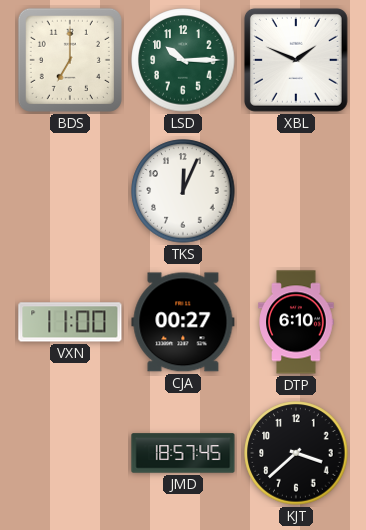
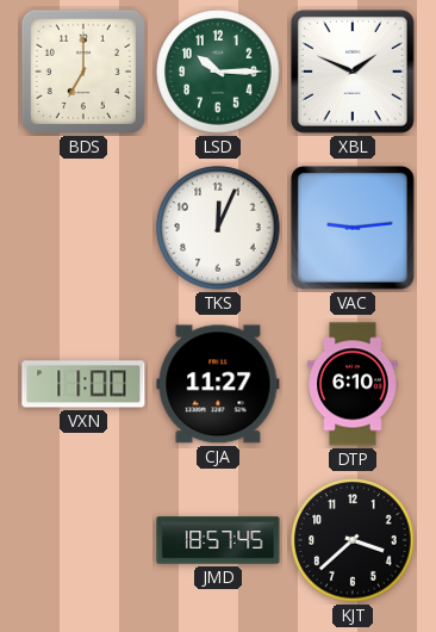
VAC: none -> 9:14 (353, 228)
CJA: 00:27 -> 11:27 (218, 384)
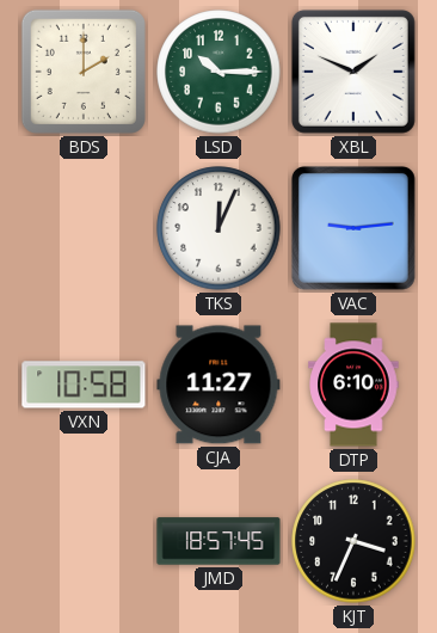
BDS: 7:00 -> 2:00 (84, 72)
VXN: 11:00 -> 10:58 (84, 385)
KJT: 3:38 -> 3:34 (353, 541)
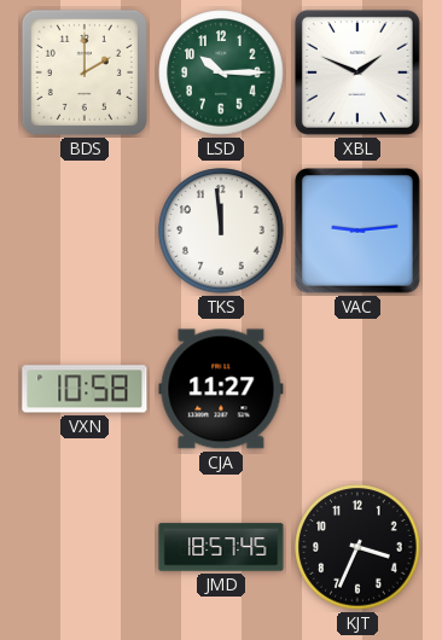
TKS: 12:04 -> 11:59 (221, 231)
DTP: 6:10 -> none (353, 385)
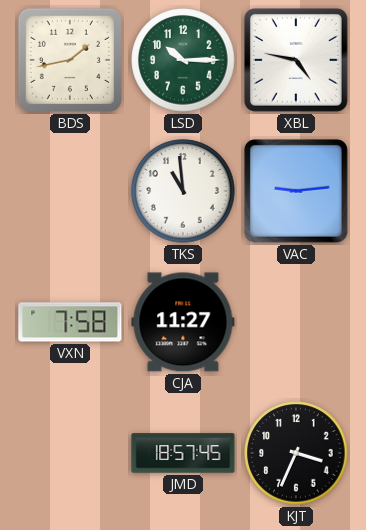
BDS: 2:00 -> 1:43 (70, 60)
XBL: 1:49 -> 4:47 (296, 60)
TKS: 11:59 -> 10:59 (183, 191)
VXN: 10:58 -> 7:58 (70, 322)
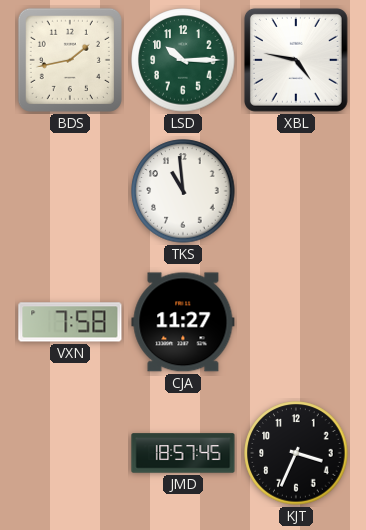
VAC: 9:14 -> none (296, 191)
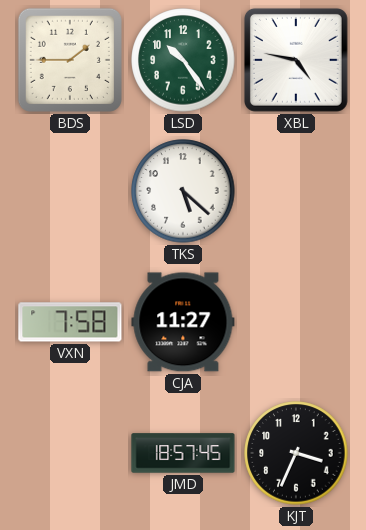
BDS: 1:43 -> 1:45 (70, 60)
LSD: 10:15 -> 10:24 (183, 60)
TKS: 10:59 -> 5:22 (183, 191)
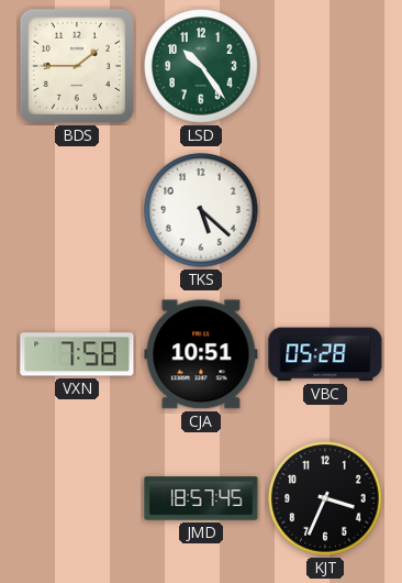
XBL: 4:47 -> none (296, 60)
CJA: 11:27 -> 10:51 (201, 354)
VBC: none -> 05:28 (325, 354)
